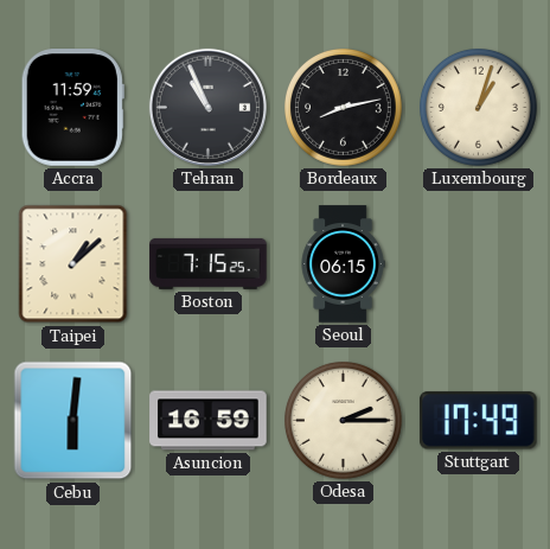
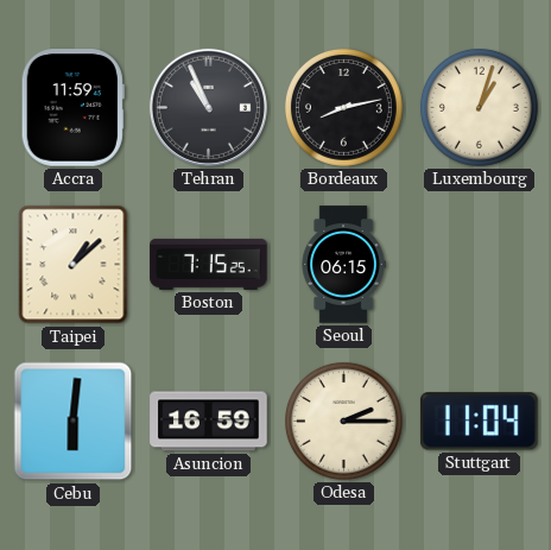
Stuttgart: 17:49 -> 11:04 (479, 422)
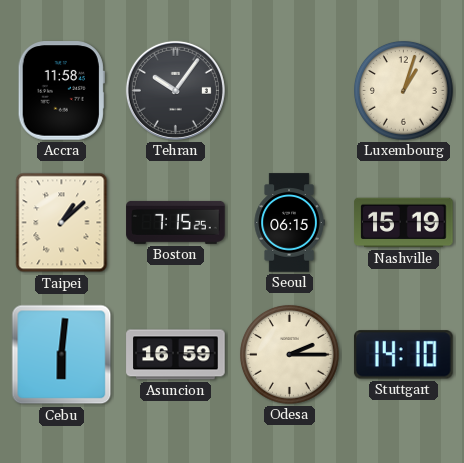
Accra: 11:59 -> 11:58 (61, 91)
Tehran: 10:56 -> 10:06 (175, 90)
Bordeaux: 8:13 -> none (344, 108)
Nashville: none -> 15:19 (404, 223)
Stuttgart: 11:04 -> 14:10 (403, 355)
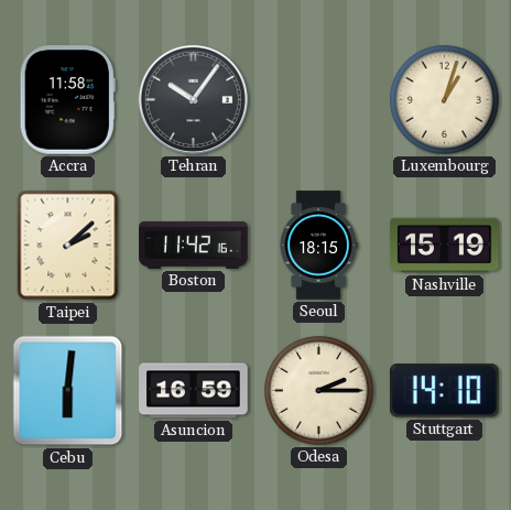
Taipei: 1:08 -> 2:08 (68, 246)
Boston: 7:15 -> 11:42 (194, 245)
Seoul: 06:15 -> 18:15 (318, 246)
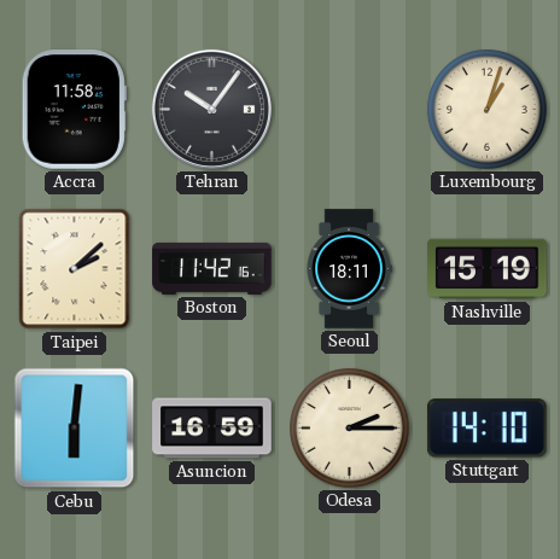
Seoul: 18:15 -> 18:11 (349, 269)
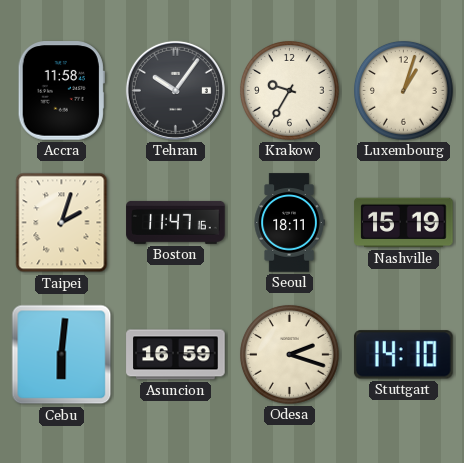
Krakow: none -> 9:35 (290, 91)
Taipei: 2:08 -> 2:03 (62, 223)
Boston: 11:42 -> 11:47 (176, 222)
Odesa: 2:15 -> 2:18 (290, 355)
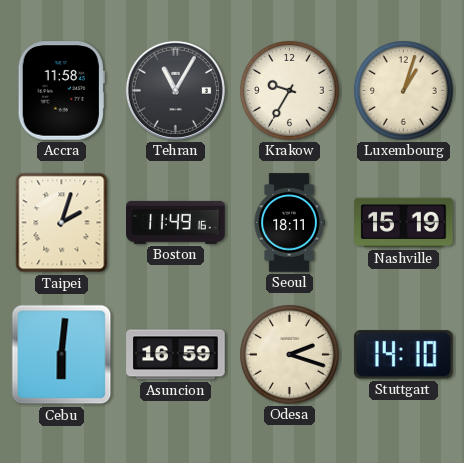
Tehran: 10:06 -> 11:05 (175, 90)
Boston: 11:47 -> 11:49 (176, 222)
